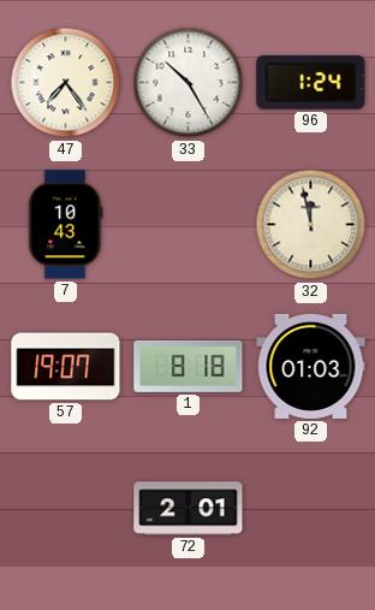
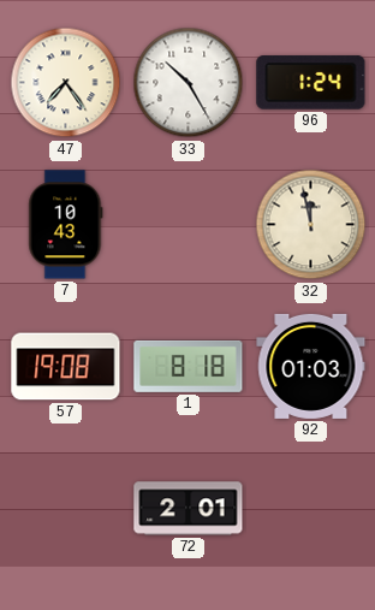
57: 19:07 -> 19:08 (66, 367)
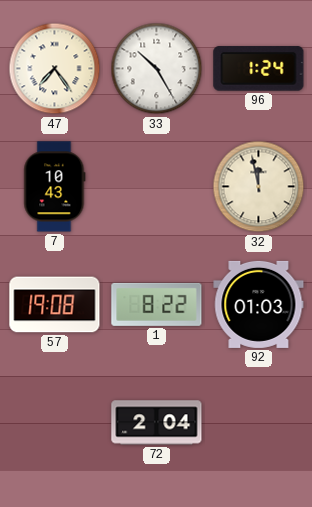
1: 8:18 -> 8:22 (157, 304)
72: 2:01 -> 2:04 (157, 423)
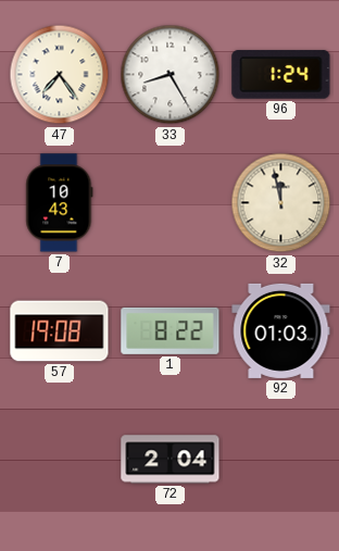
33: 10:25 -> 8:25 (171, 75)
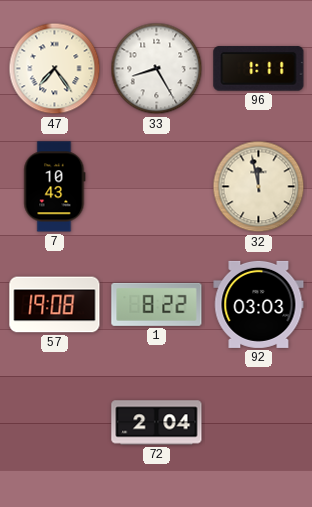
96: 1:24 -> 1:11 (259, 69)
92: 01:03 -> 03:03 (259, 304)
